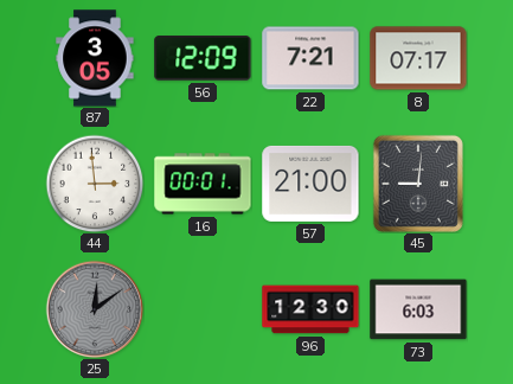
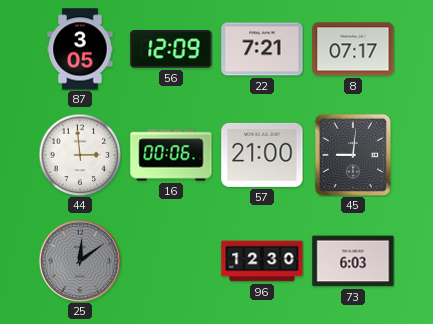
16: 00:01 -> 00:06 (171, 155)
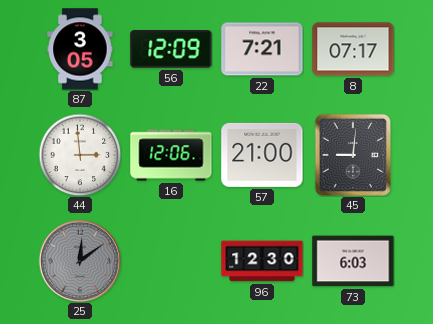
16: 00:06 -> 12:06 (171, 155)
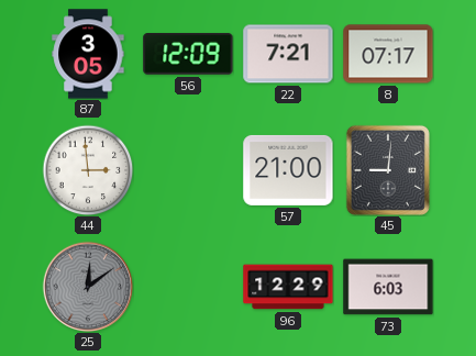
16: 12:06 -> none (171, 155)
96: 12:30 -> 12:29 (288, 287)
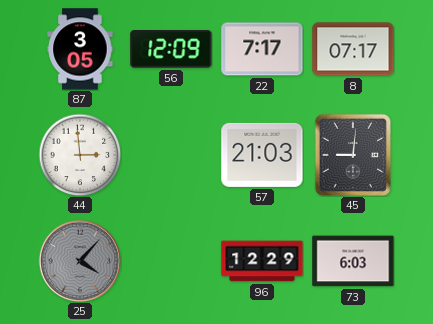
22: 7:21 -> 7:17 (262, 49)
57: 21:00 -> 21:03 (262, 155)
25: 12:09 -> 4:07 (80, 261)
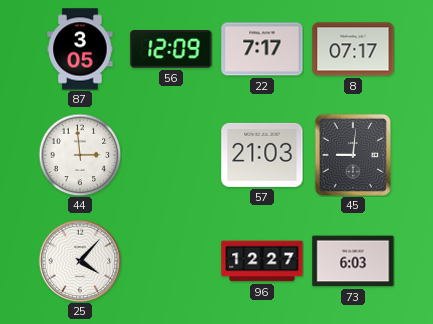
25 dial: grey -> white (80, 261)
96: 12:29 -> 12:27 (262, 261)
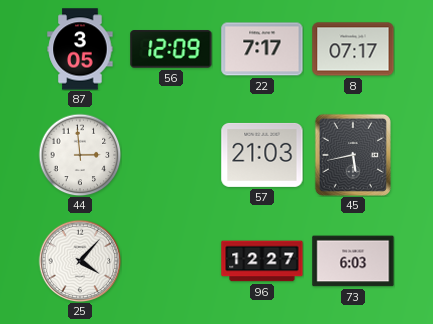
45: 9:01 -> 5:43 (353, 155)
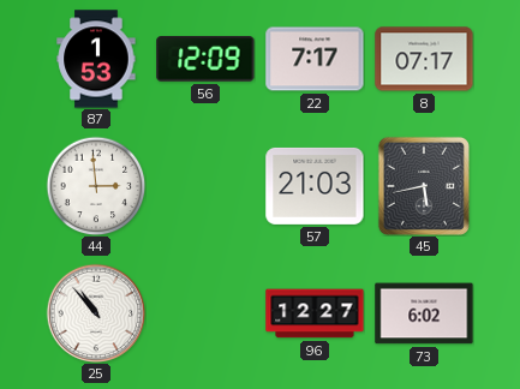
87: 3:05 -> 1:53 (96, 59)
25: 4:07 -> 10:53 (96, 313)
73: 6:03 -> 6:02 (424, 313)
